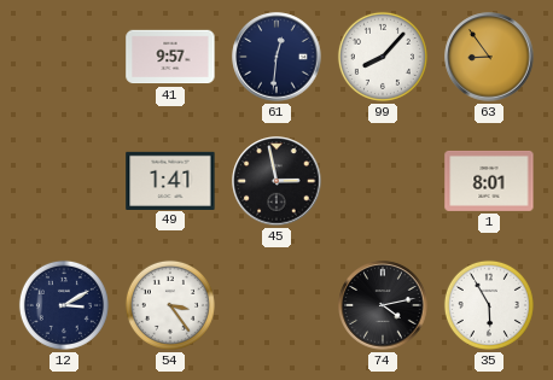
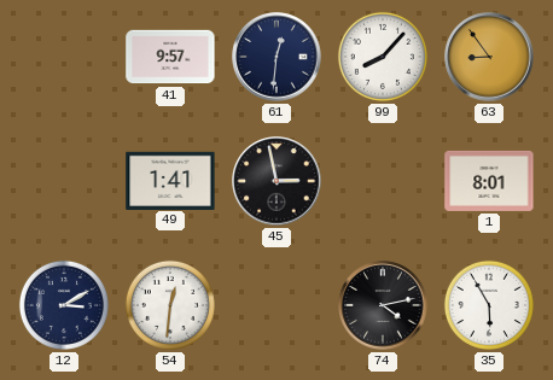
54: 3:24 -> 12:31 (170, 305)
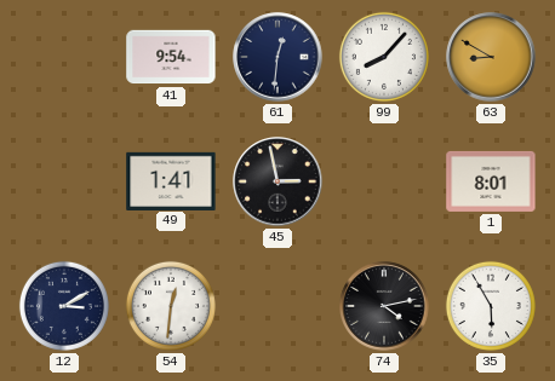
41: 9:57 -> 9:54 (171, 57)
63: 8:54 -> 8:50 (491, 57)
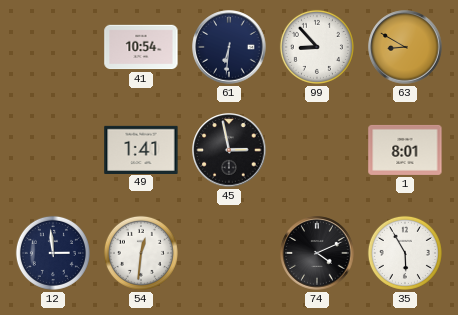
41: 9:54 -> 10:54 (141, 47)
61: 12:31 -> 6:31 (229, 47)
99: 8:07 -> 8:53 (317, 47)
12: 3:10 -> 2:59 (53, 253)
74: 4:13 -> 4:11 (317, 253)
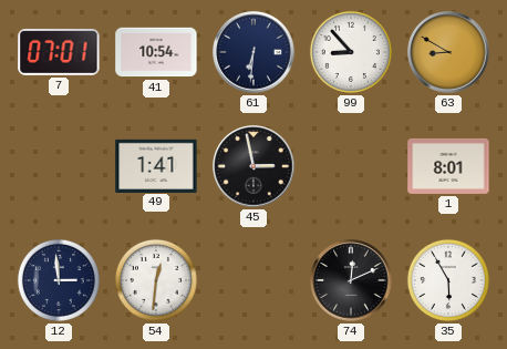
7: none -> 07:01 (59, 52)
74: 4:11 -> 12:11 (351, 280)
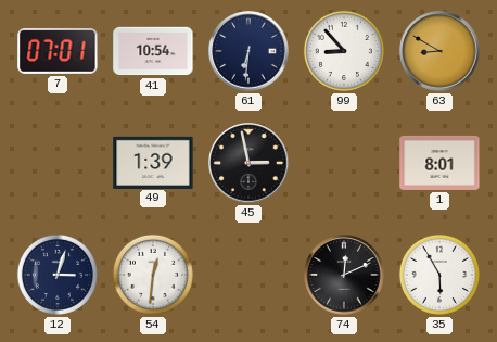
49: 1:41 -> 1:39 (153, 162)
12: 2:59 -> 3:03 (58, 275)
